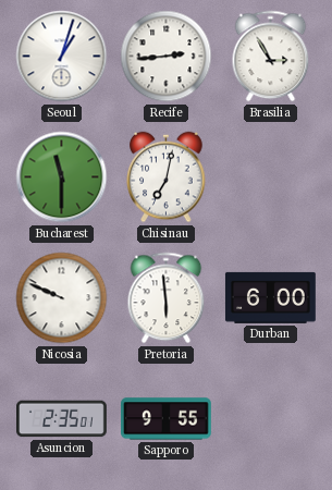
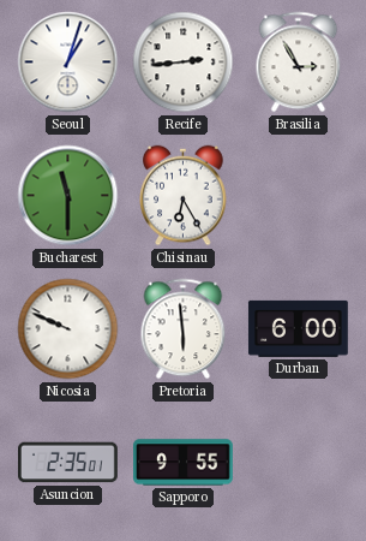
Chisinau: 7:02 -> 6:25 (184, 196)
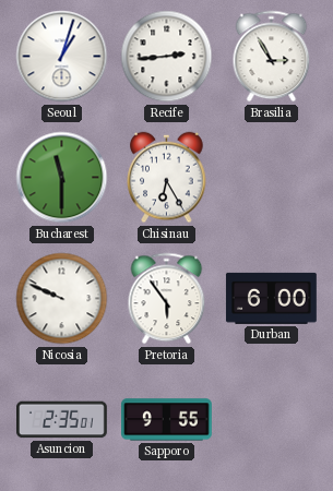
Pretoria: 5:59 -> 5:54 (167, 299)
